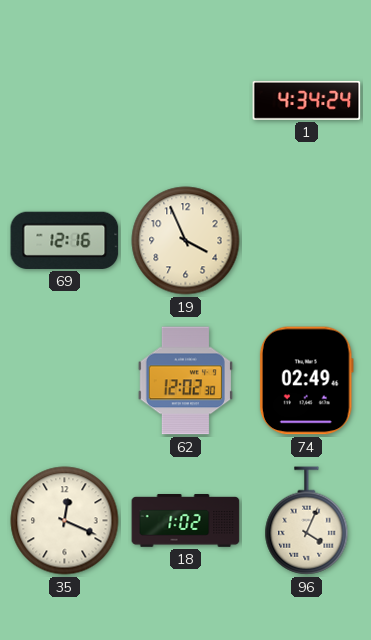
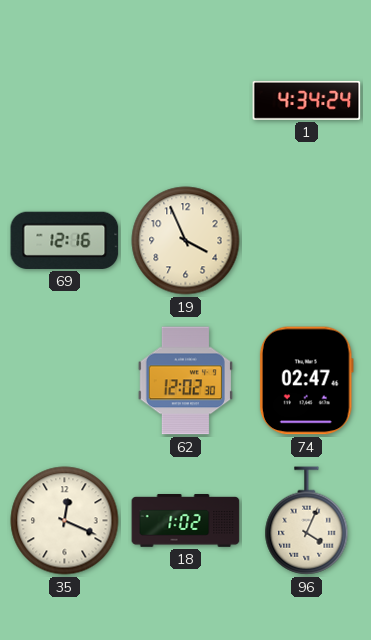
74: 02:49 -> 02:47 (306, 381)
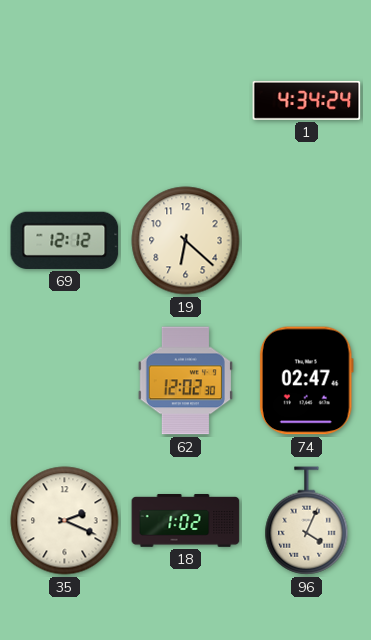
69: 12:16 -> 12:12 (65, 240)
19: 3:56 -> 6:22 (186, 241)
35: 12:19 -> 2:19 (65, 521)
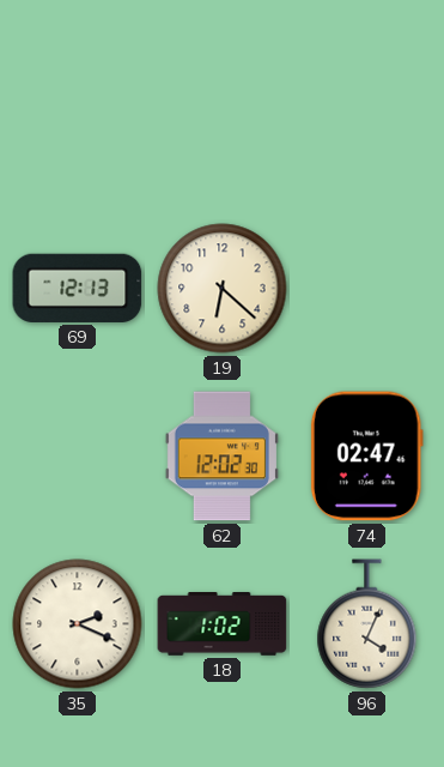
1: 4:34 -> none (307, 100)
69: 12:12 -> 12:13 (78, 288)
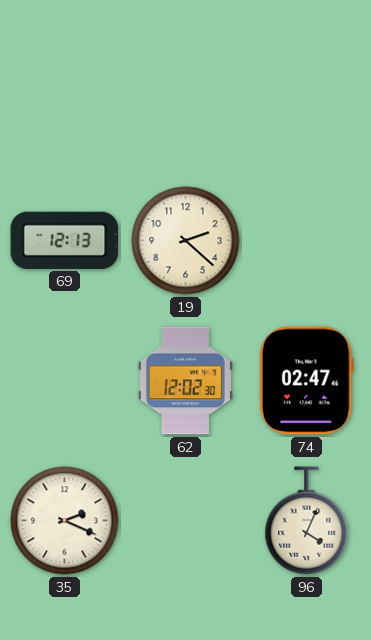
19: 6:22 -> 2:22 (186, 241)
18: 1:02 -> none (223, 624)
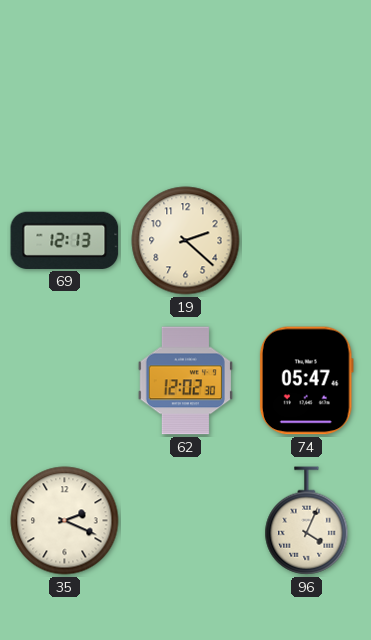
74: 02:47 -> 05:47 (306, 381)
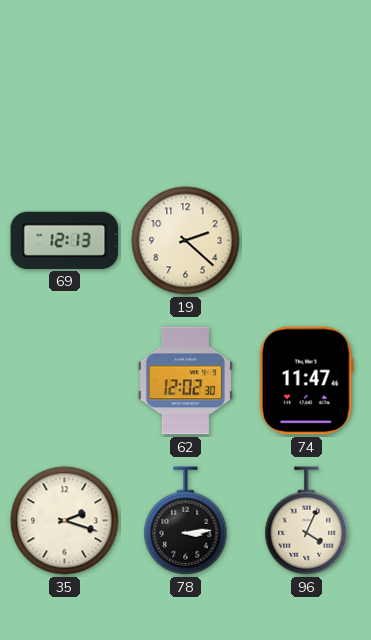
74: 05:47 -> 11:47 (306, 381)
35: 2:19 -> 2:18 (65, 521)
78: none -> 3:14 (186, 521)
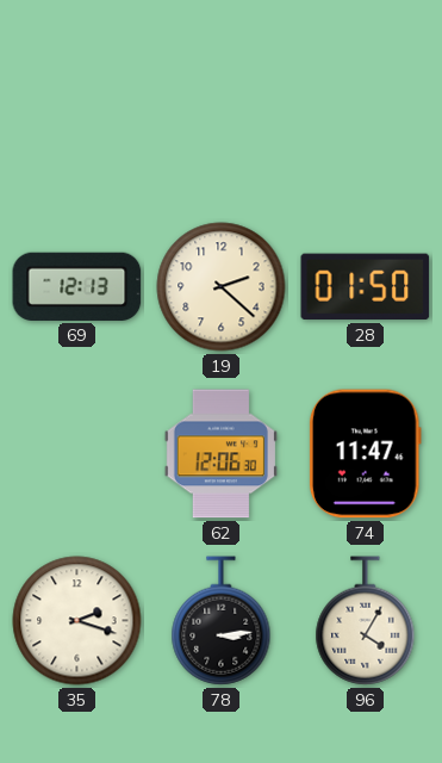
28: none -> 01:50 (366, 287)
62: 12:02 -> 12:06 (220, 454)
96: 4:04 -> 4:05 (366, 621)
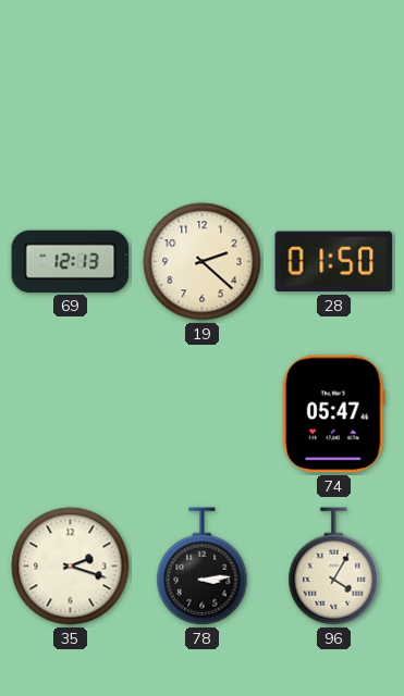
62: 12:06 -> none (220, 454)
74: 11:47 -> 05:47 (333, 414)
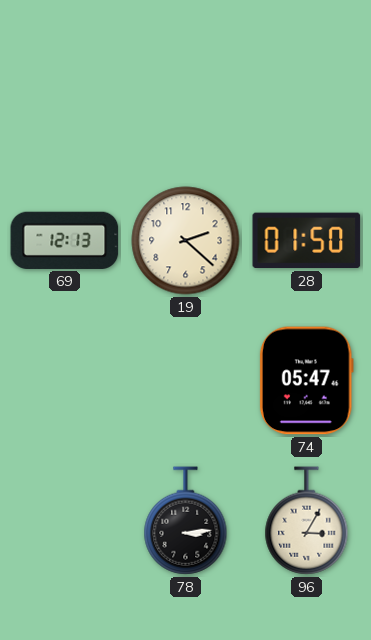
35: 2:18 -> none (71, 567)
96: 4:05 -> 3:05 (307, 521)
